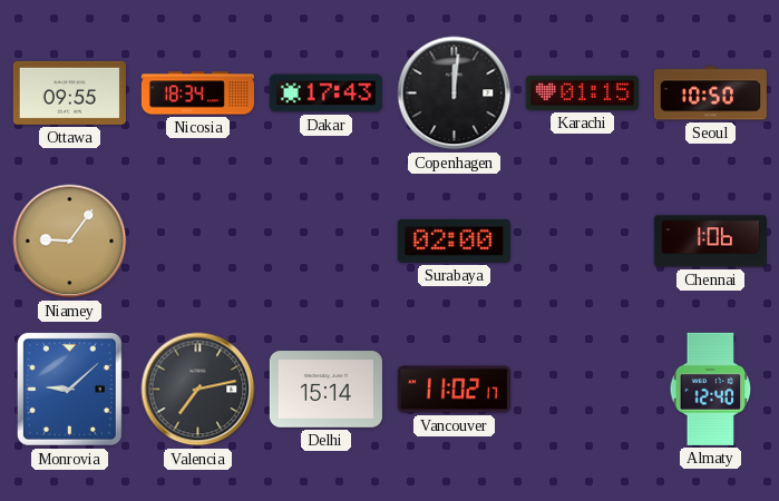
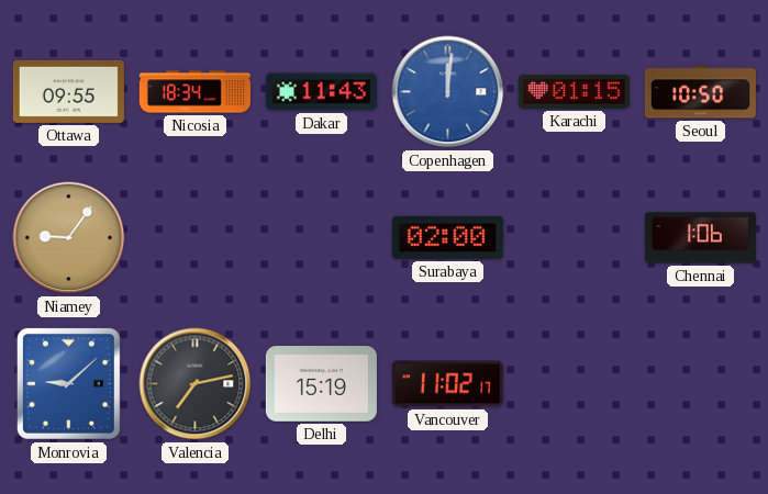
Dakar: 17:43 -> 11:43 (321, 92)
Copenhagen dial: black -> blue (448, 92)
Delhi: 15:14 -> 15:19 (321, 384)
Almaty: 12:40 -> none (711, 389)
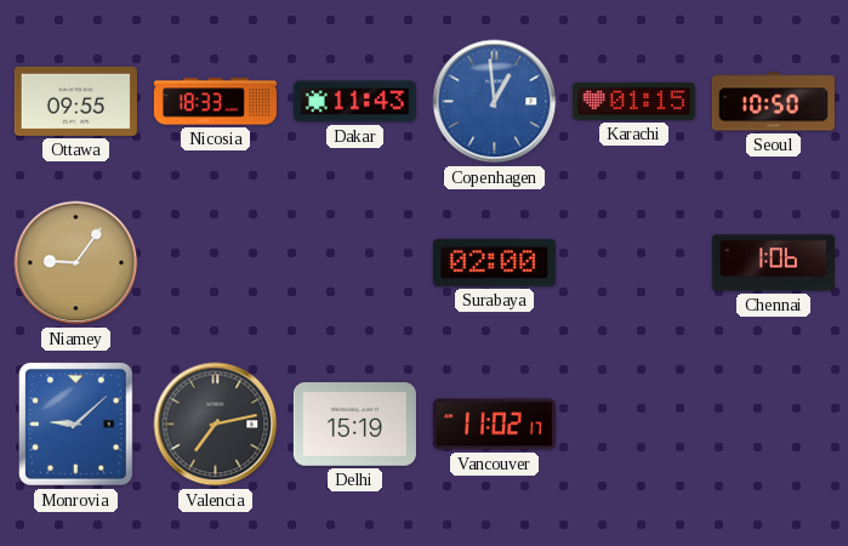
Nicosia: 18:34 -> 18:33 (215, 102)
Copenhagen: 12:01 -> 12:59 (495, 102)
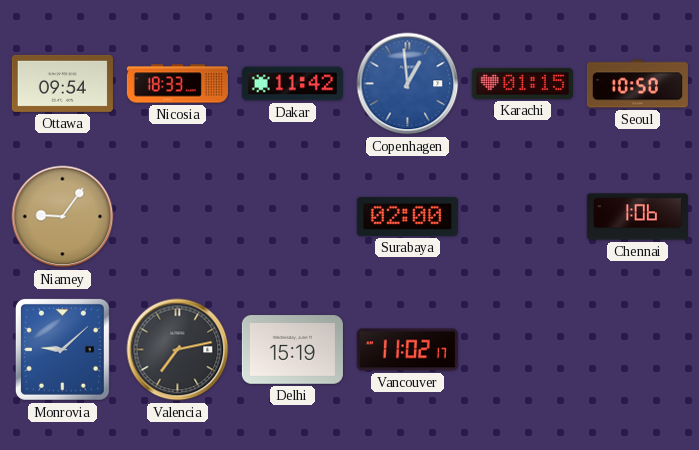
Ottawa: 09:55 -> 09:54 (62, 83)
Dakar: 11:43 -> 11:42 (292, 84)
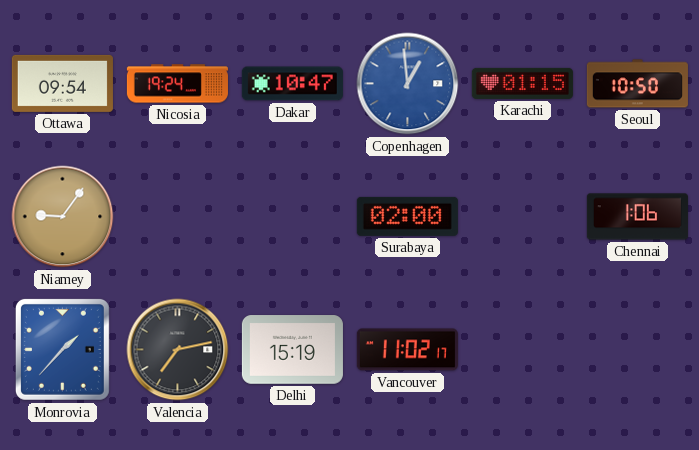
Nicosia: 18:33 -> 19:24 (177, 84)
Dakar: 11:42 -> 10:47 (292, 84)
Monrovia: 9:08 -> 1:37 (62, 349)
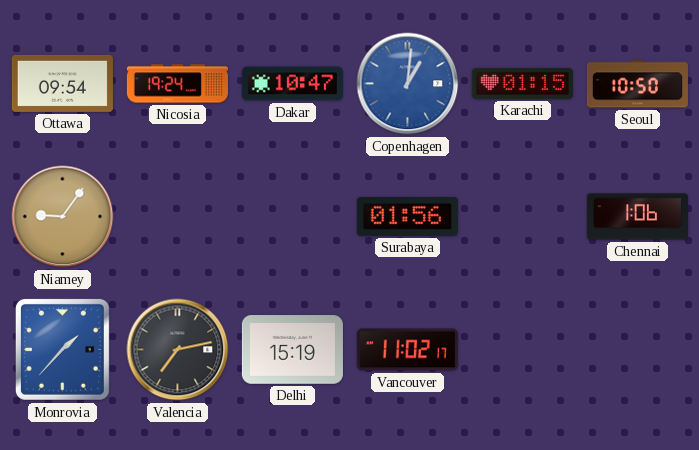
Copenhagen: 12:59 -> 1:01 (408, 84)
Surabaya: 02:00 -> 01:56 (407, 216)
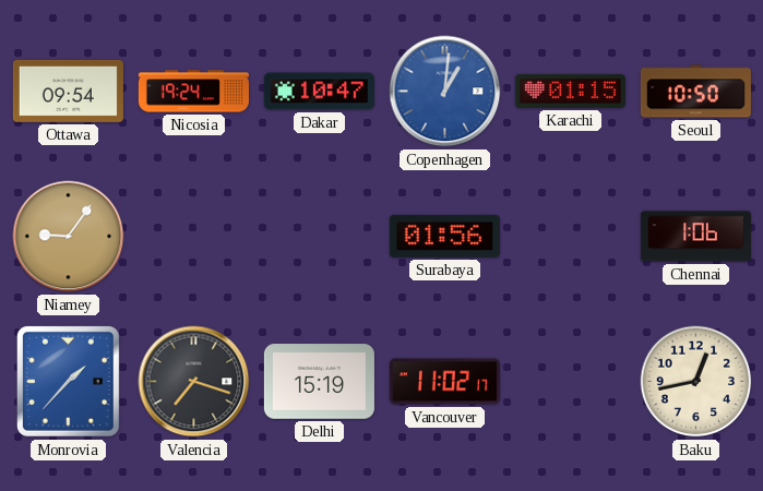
Valencia: 7:13 -> 7:18 (194, 382)
Baku: none -> 12:43 (696, 382)
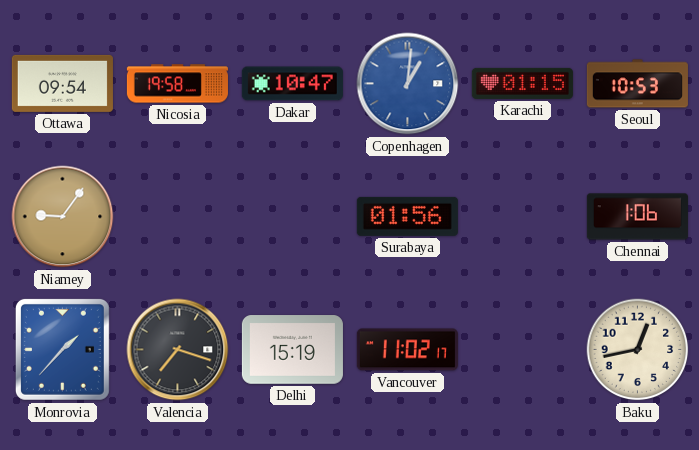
Nicosia: 19:24 -> 19:58 (177, 84)
Seoul: 10:50 -> 10:53 (637, 84)
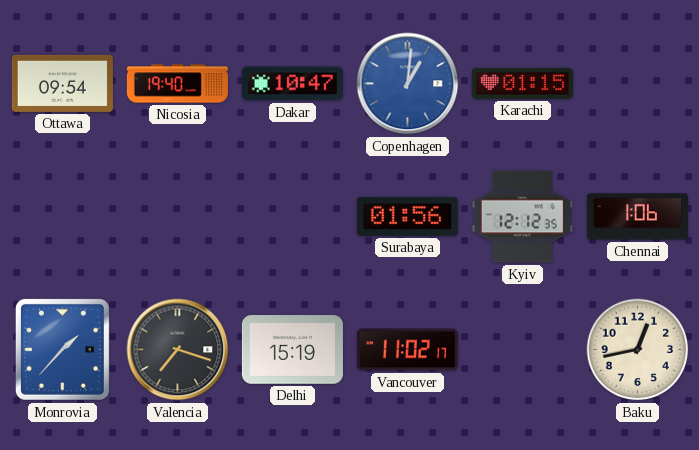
Nicosia: 19:58 -> 19:40 (177, 84)
Seoul: 10:53 -> none (637, 84)
Niamey: 9:06 -> none (63, 217)
Kyiv: none -> 12:12 (522, 217)
